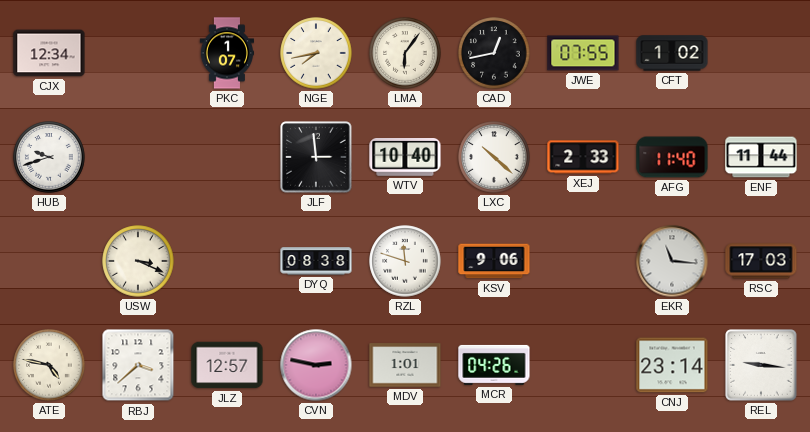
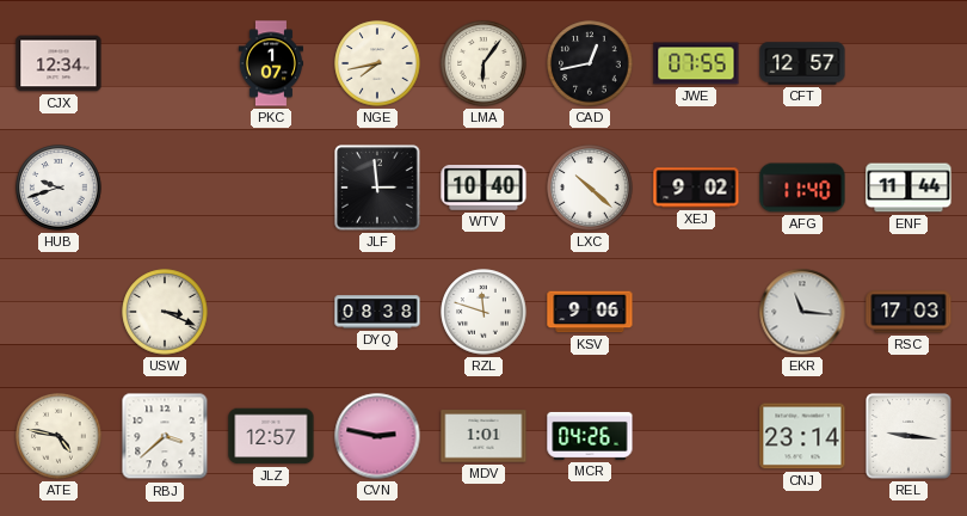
CFT: 1:02 -> 12:57 (802, 63)
XEJ: 2:33 -> 9:02 (696, 188)
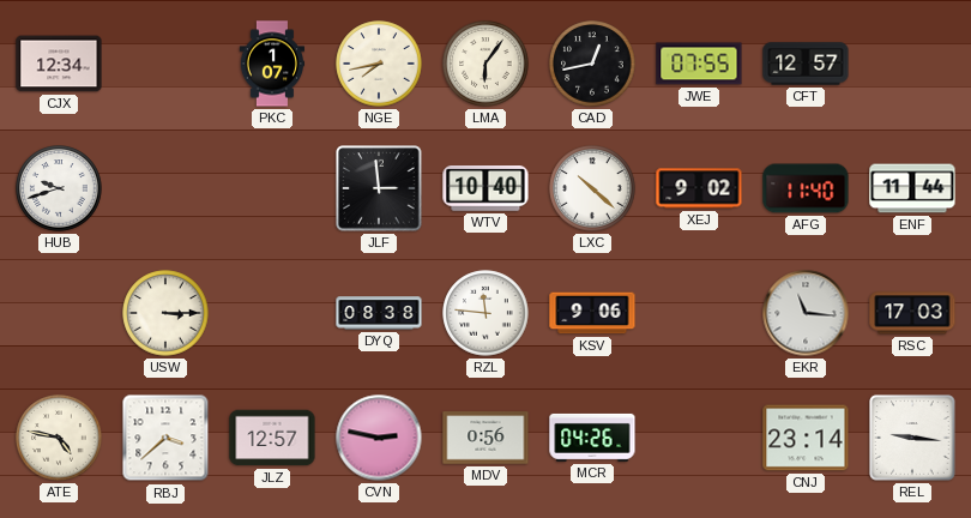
USW: 3:19 -> 3:15 (165, 313)
RZL: 11:48 -> 11:46 (486, 313)
MDV: 1:01 -> 0:56 (486, 438)
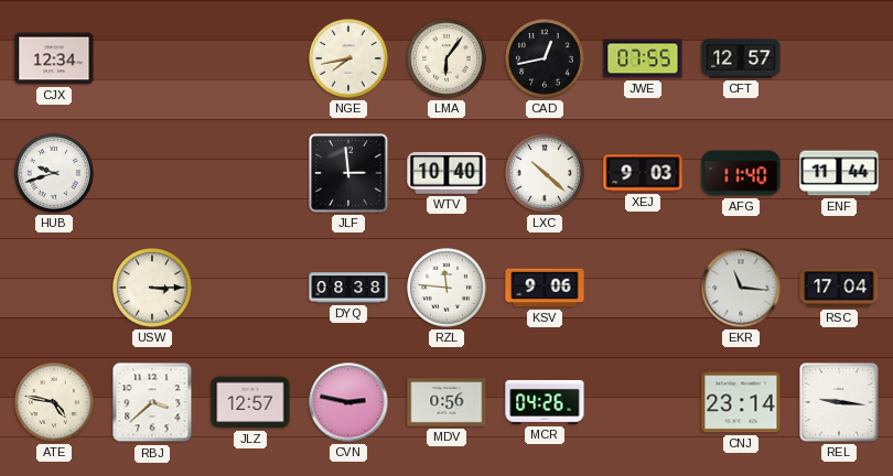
PKC: 1:07 -> none (271, 64)
XEJ: 9:02 -> 9:03 (643, 173)
RSC: 17:03 -> 17:04 (839, 288)
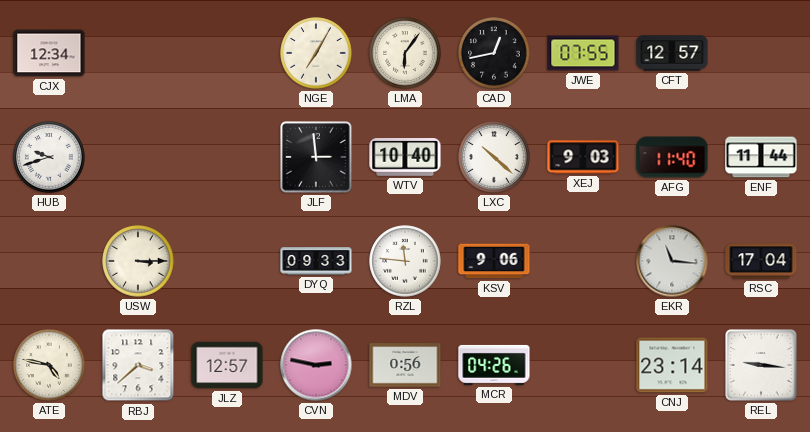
NGE: 7:43 -> 7:05 (316, 53)
DYQ: 08:38 -> 09:33 (316, 261)
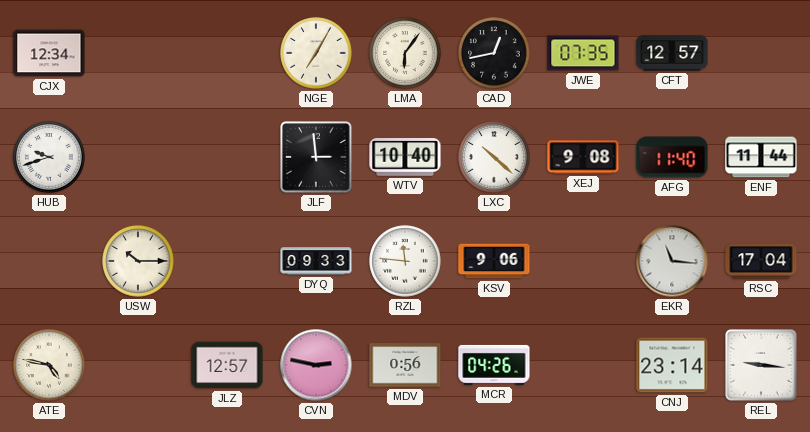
JWE: 07:55 -> 07:35 (583, 53)
XEJ: 9:03 -> 9:08 (583, 157)
USW: 3:15 -> 10:15 (138, 261)
RBJ: 3:38 -> none (138, 365)
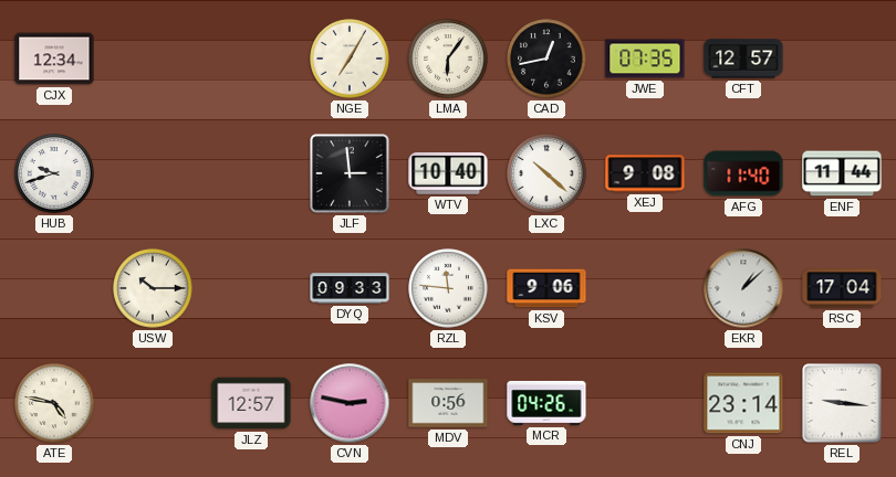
EKR: 11:16 -> 1:08 (743, 288)
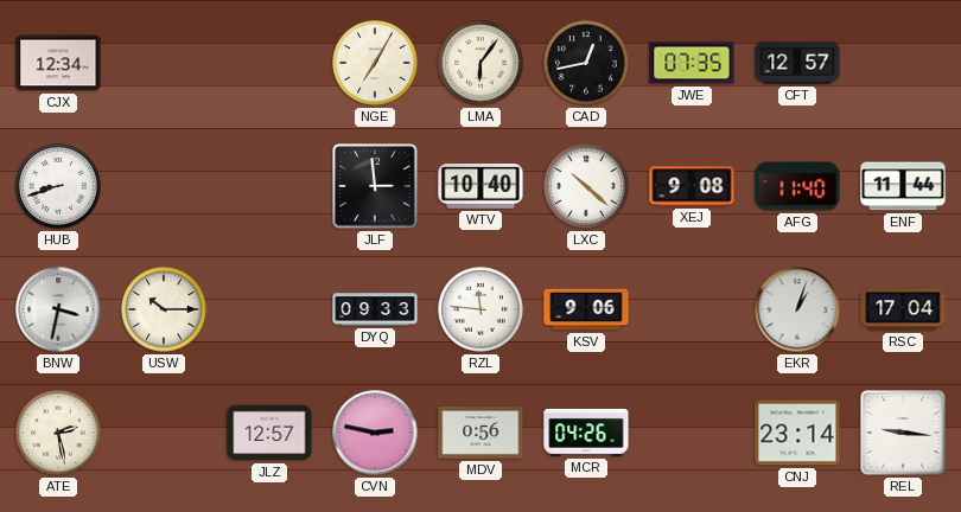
HUB: 9:42 -> 8:42 (58, 186)
BNW: none -> 3:32 (58, 309)
EKR: 1:08 -> 1:03 (797, 309)
ATE: 4:47 -> 2:28 (58, 433)
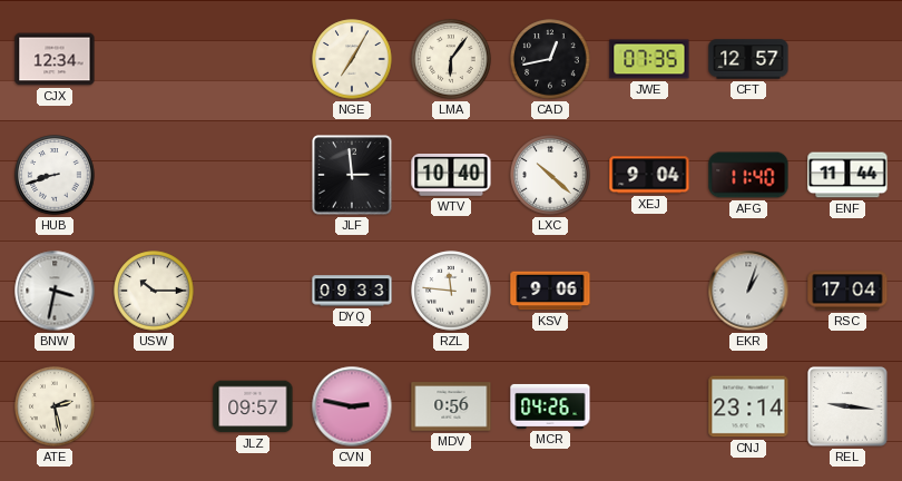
XEJ: 9:08 -> 9:04 (649, 175)
JLZ: 12:57 -> 09:57 (253, 406)
